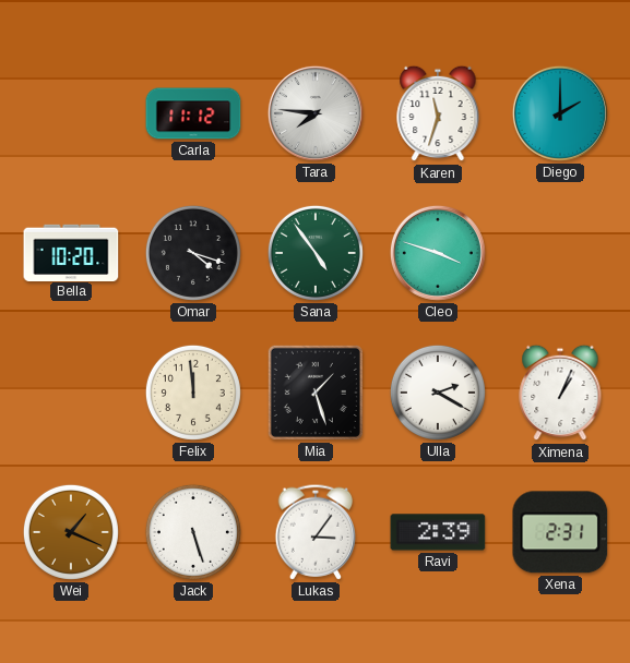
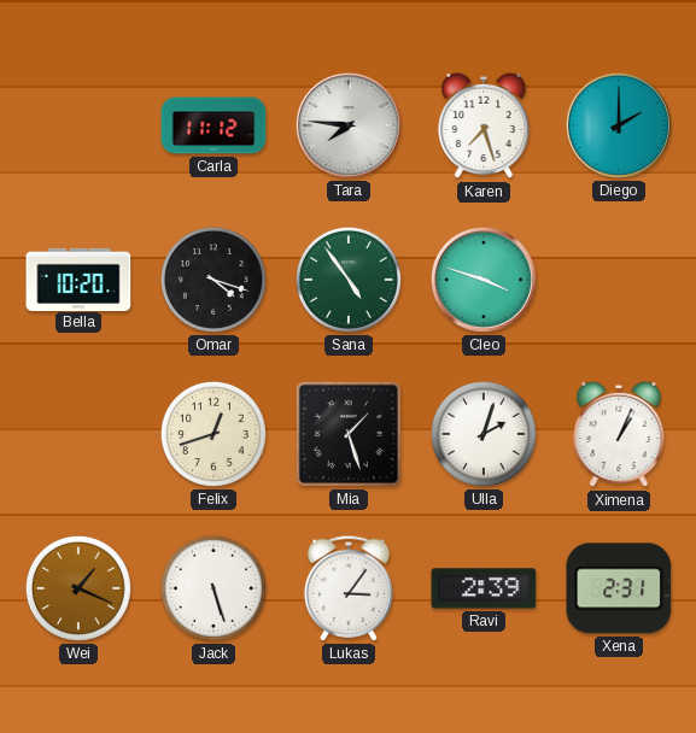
Karen: 11:33 -> 7:27 (484, 125)
Felix: 11:59 -> 12:42 (214, 434)
Ulla: 2:20 -> 2:03 (484, 434)
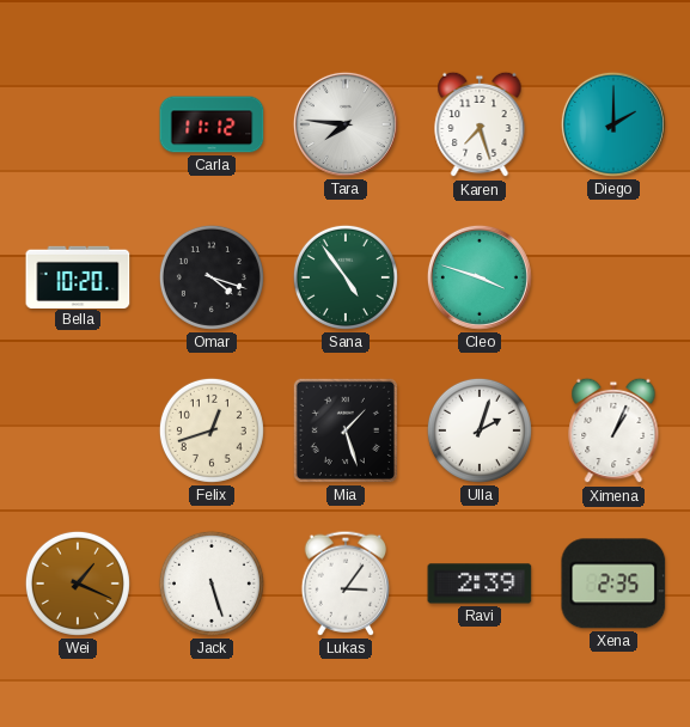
Xena: 2:31 -> 2:35 (613, 584)
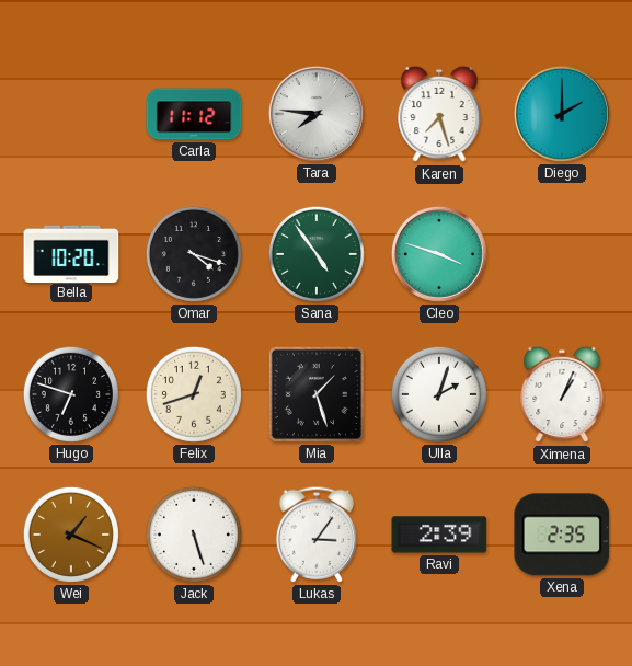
Hugo: none -> 6:48 (71, 394)
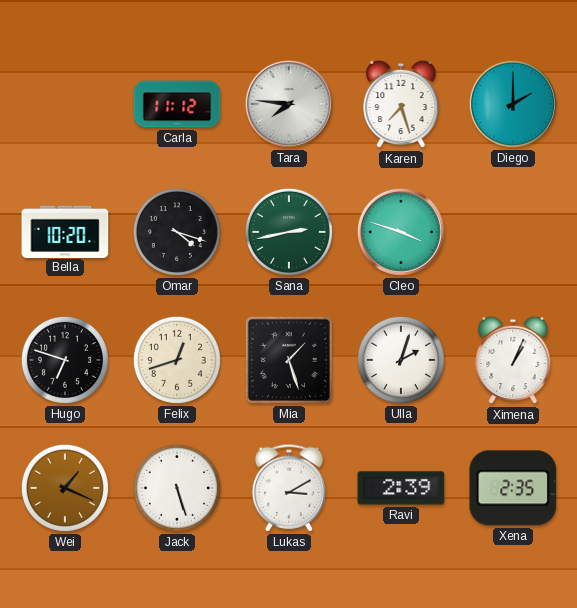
Sana: 4:54 -> 2:43 (289, 232)
Lukas: 3:06 -> 3:10 (288, 488)
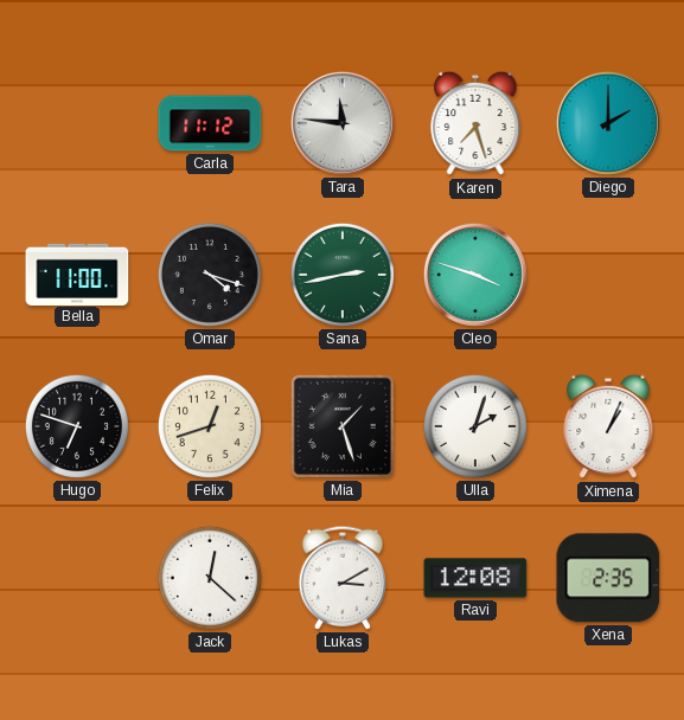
Tara: 7:46 -> 11:46 (343, 123)
Bella: 10:20 -> 11:00 (77, 274)
Wei: 1:19 -> none (65, 488)
Jack: 5:27 -> 12:22 (210, 578)
Ravi: 2:39 -> 12:08 (475, 578)
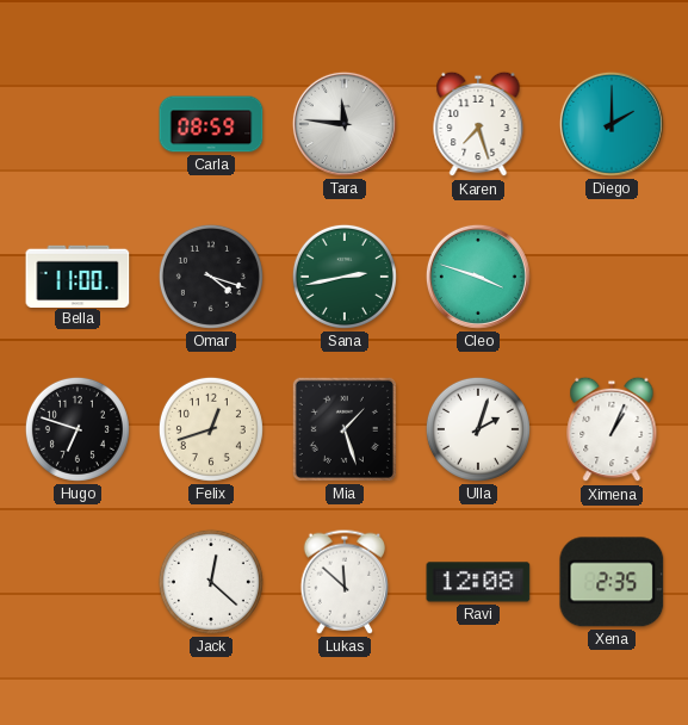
Carla: 11:12 -> 08:59 (211, 124)
Lukas: 3:10 -> 11:52 (343, 582)
